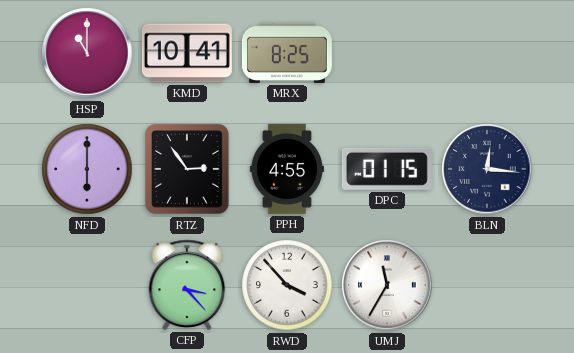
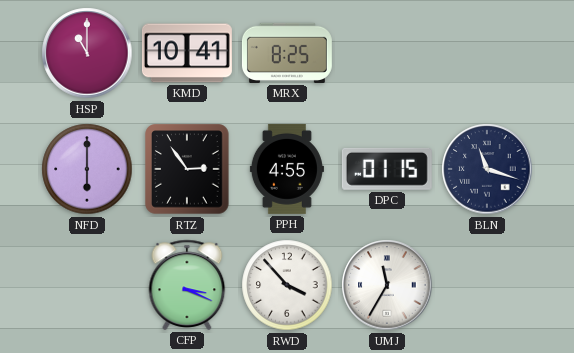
BLN: 12:16 -> 11:18 (487, 169)
CFP: 3:23 -> 3:19 (187, 285)
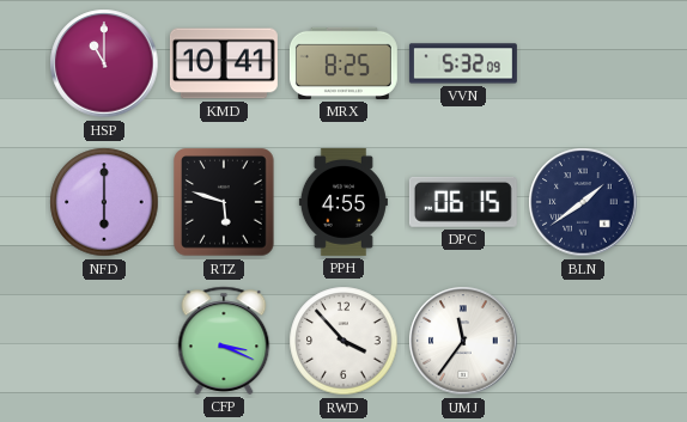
VVN: none -> 5:32 (463, 63)
RTZ: 2:54 -> 5:48 (224, 202)
DPC: 01:15 -> 06:15 (463, 202)
BLN: 11:18 -> 1:39 (583, 202)
UMJ: 11:35 -> 11:36 (463, 341)
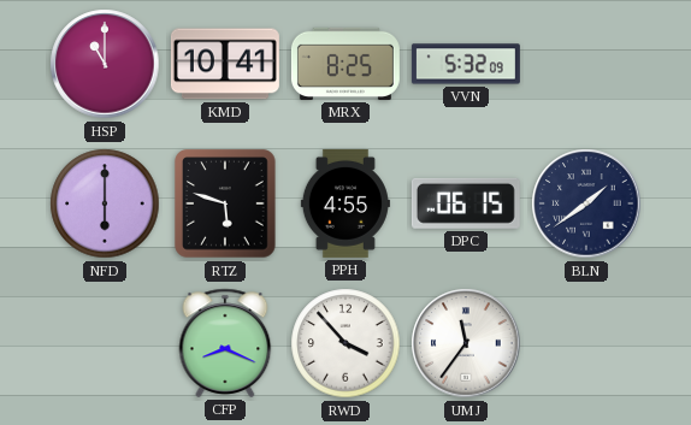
CFP: 3:19 -> 8:19 (225, 343)
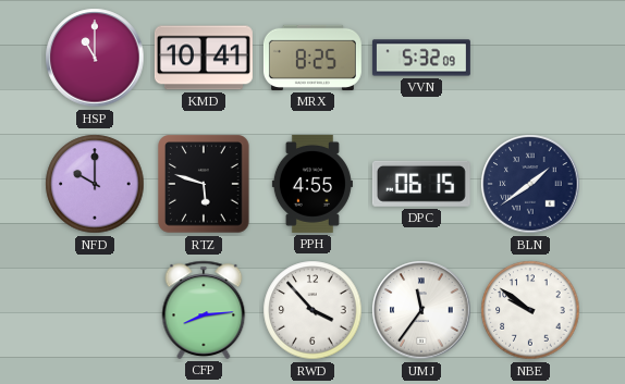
NFD: 6:00 -> 10:00 (95, 184)
CFP: 8:19 -> 8:14 (204, 310)
NBE: none -> 9:51 (530, 310)
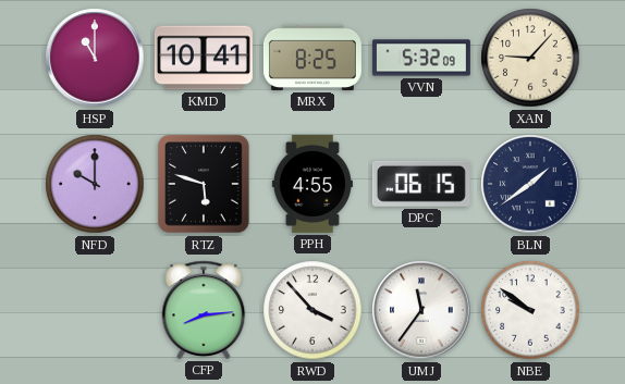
XAN: none -> 9:07 (530, 58)
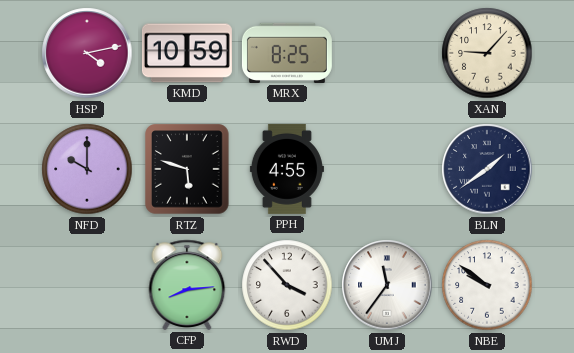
HSP: 11:00 -> 4:13 (87, 53)
KMD: 10:41 -> 10:59 (187, 53)
VVN: 5:32 -> none (421, 58)
DPC: 06:15 -> none (421, 184)
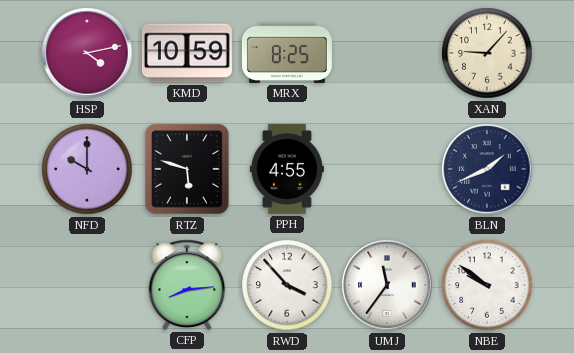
BLN: 1:39 -> 1:41 (487, 169)
